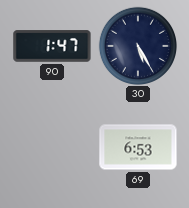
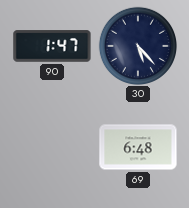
30: 5:25 -> 5:23 (137, 45)
69: 6:53 -> 6:48 (138, 147)
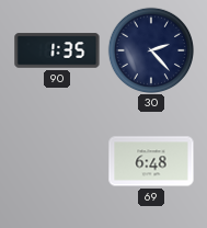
90: 1:47 -> 1:35 (57, 50)
30: 5:23 -> 2:23 (150, 49)
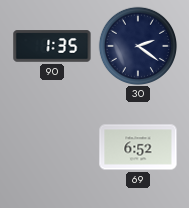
30: 2:23 -> 2:21 (137, 45)
69: 6:48 -> 6:52 (138, 147)
